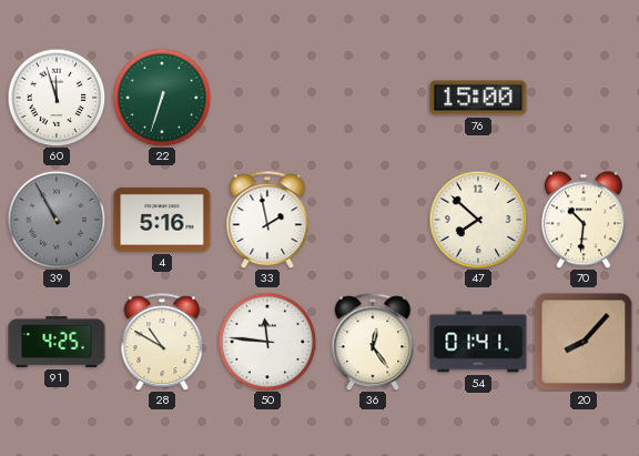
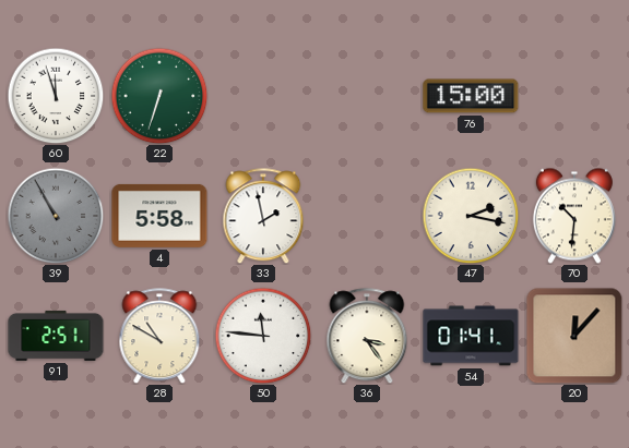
4: 5:16 -> 5:58 (159, 216)
47: 7:52 -> 2:17 (471, 216)
91: 4:25 -> 2:51 (56, 336)
36: 12:24 -> 3:24 (367, 336)
20: 8:07 -> 12:07 (574, 336)
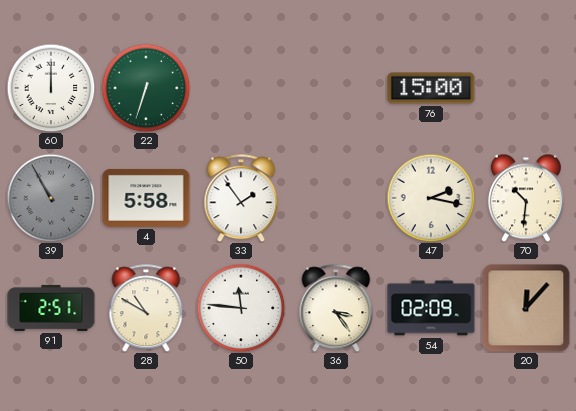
60: 11:57 -> 12:00 (51, 88)
33: 1:58 -> 1:54 (241, 198)
54: 01:41 -> 02:09 (431, 308)
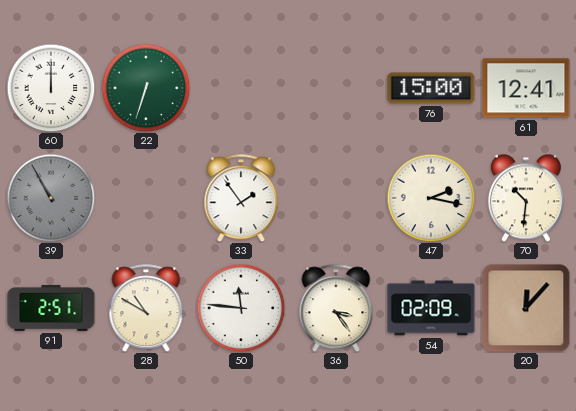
61: none -> 12:41 (526, 88)
4: 5:58 -> none (146, 198)
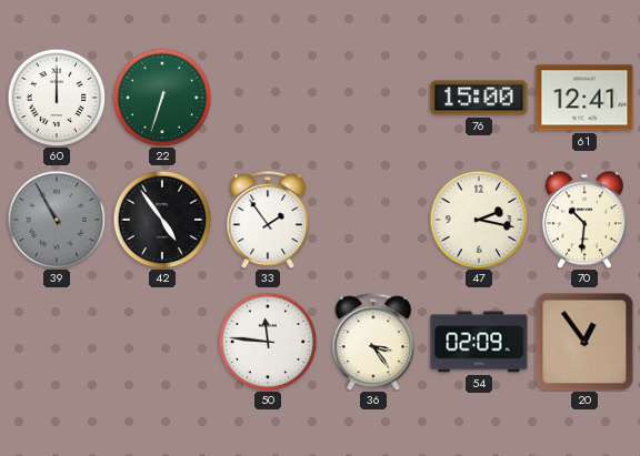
42: none -> 4:54 (162, 220)
91: 2:51 -> none (51, 308)
28: 10:50 -> none (146, 308)
20: 12:07 -> 12:54 (584, 342)
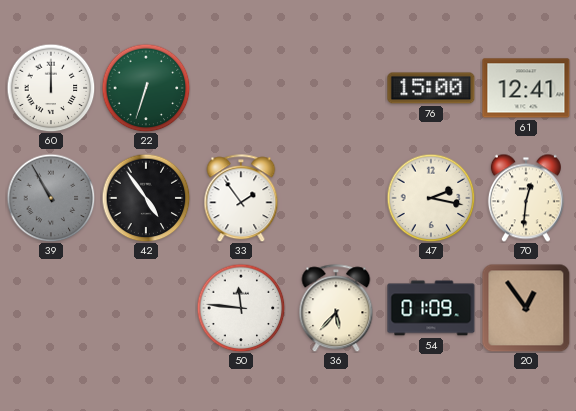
70: 10:31 -> 12:31 (526, 198)
36: 3:24 -> 5:37 (336, 308)
54: 02:09 -> 01:09 (431, 308)
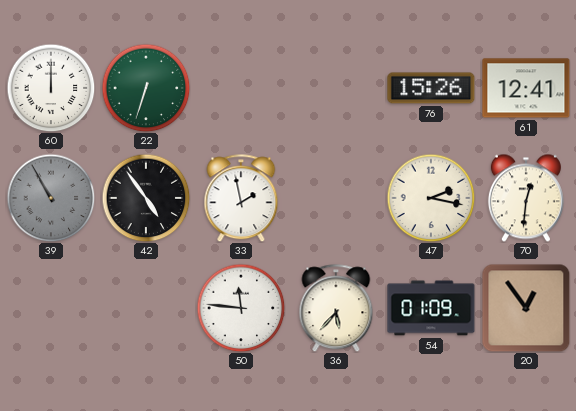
76: 15:00 -> 15:26 (431, 88)
33: 1:54 -> 1:58 (241, 198)
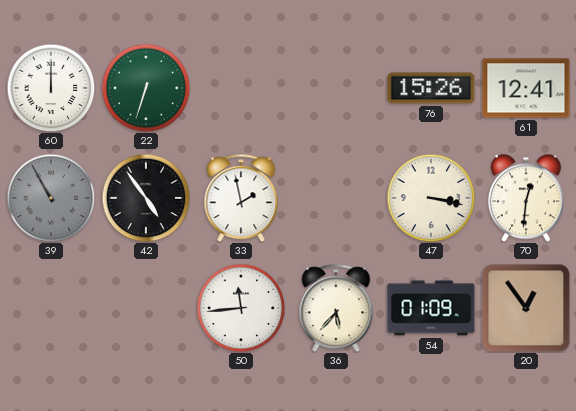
47: 2:17 -> 3:17 (431, 198)
50: 11:46 -> 11:44 (241, 308)
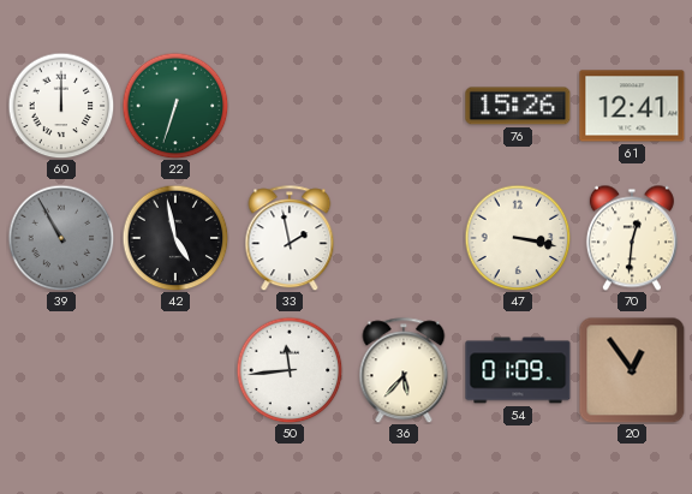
42: 4:54 -> 4:58 (175, 238)
